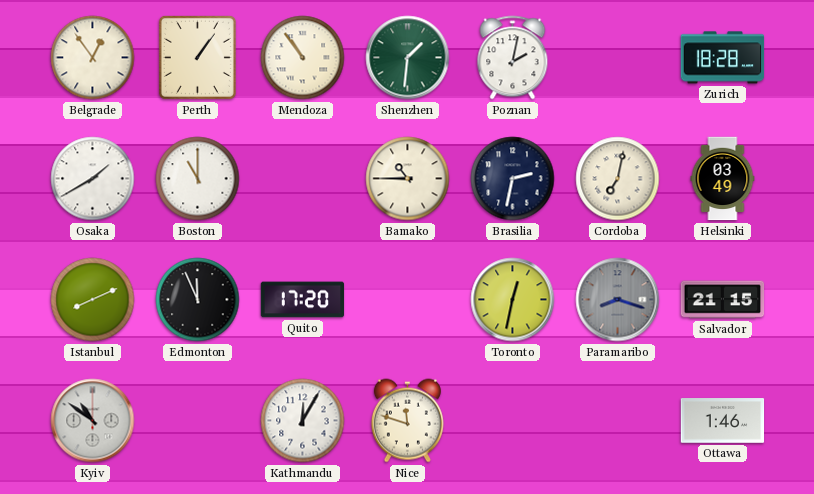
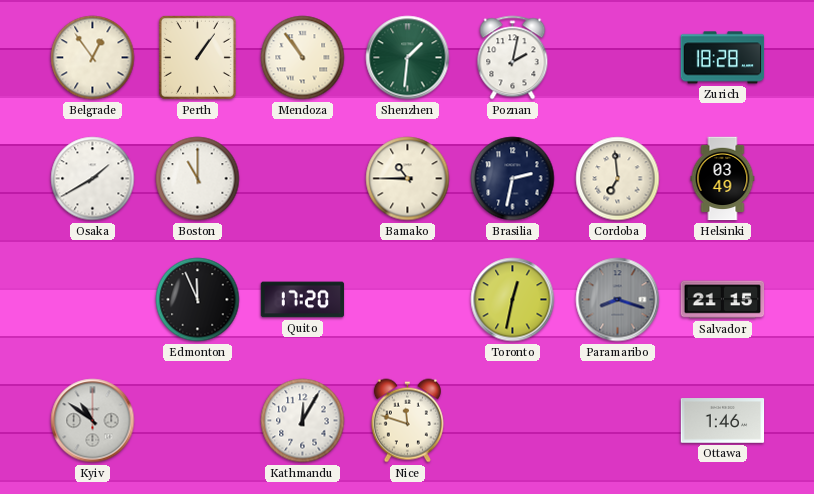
Cordoba: 7:02 -> 6:59 (618, 179)
Istanbul: 8:11 -> none (93, 300)
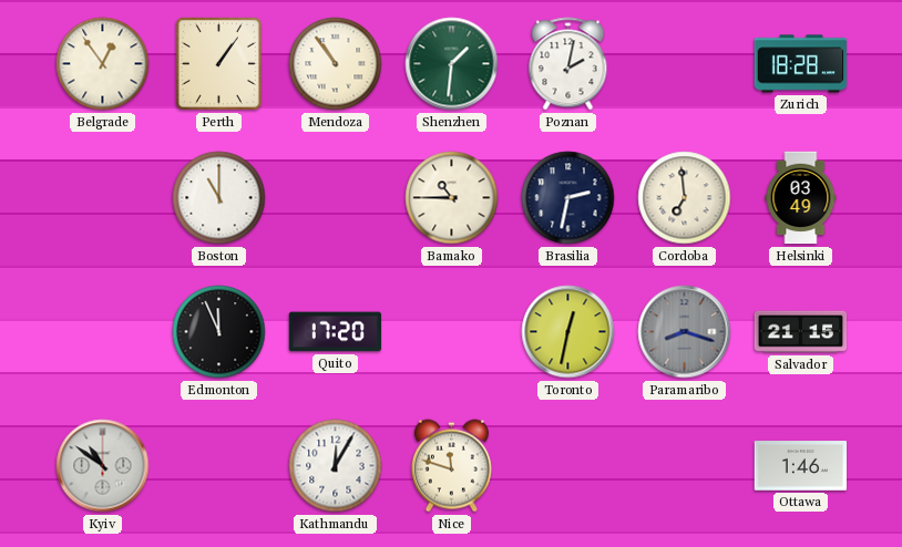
Osaka: 1:40 -> none (93, 179)
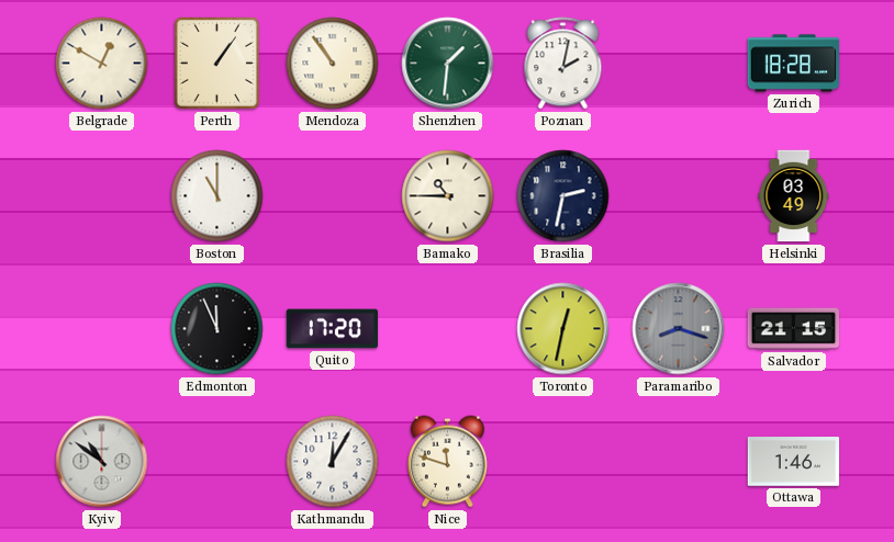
Belgrade: 12:54 -> 12:50 (102, 64)
Cordoba: 6:59 -> none (685, 198)
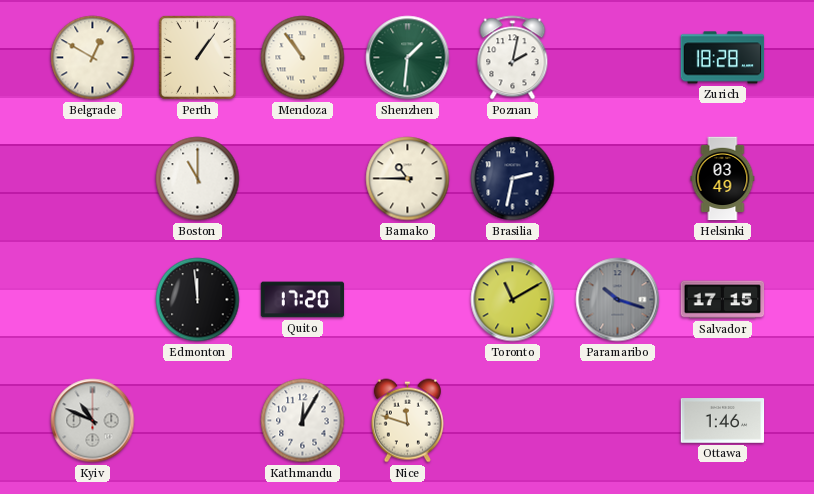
Edmonton: 11:56 -> 11:59 (198, 300)
Toronto: 12:32 -> 11:10 (513, 300)
Paramaribo: 8:18 -> 10:18 (618, 300)
Salvador: 21:15 -> 17:15 (723, 300)
Kyiv: 10:51 -> 10:49 (93, 421)
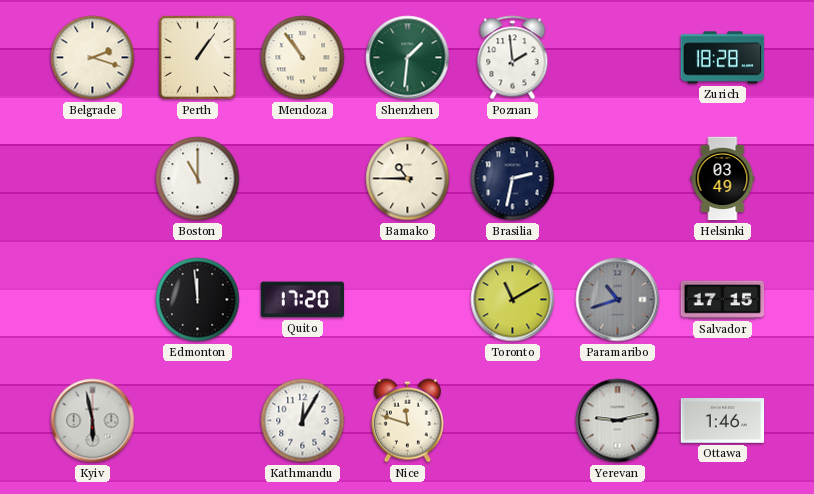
Belgrade: 12:50 -> 2:18 (93, 58)
Poznan: 2:02 -> 1:59 (513, 58)
Paramaribo: 10:18 -> 10:42 (618, 300)
Kyiv: 10:49 -> 5:58 (93, 421)
Yerevan: none -> 9:13 (618, 421)
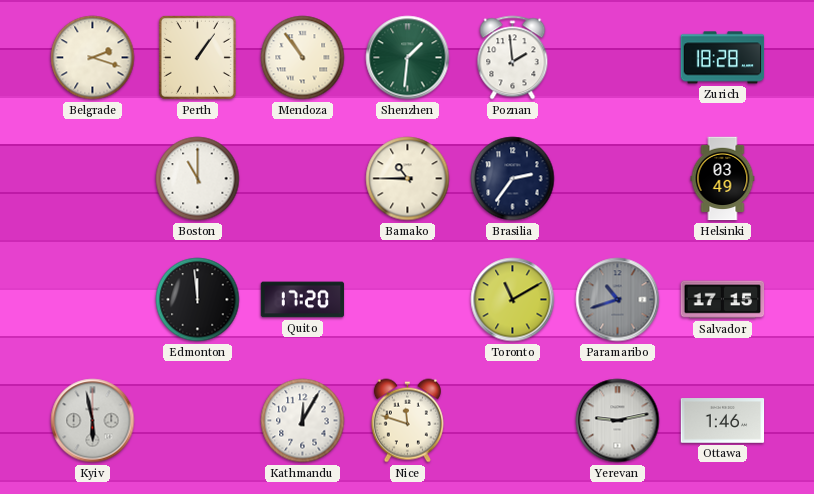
Brasilia: 2:32 -> 2:36 (513, 179)
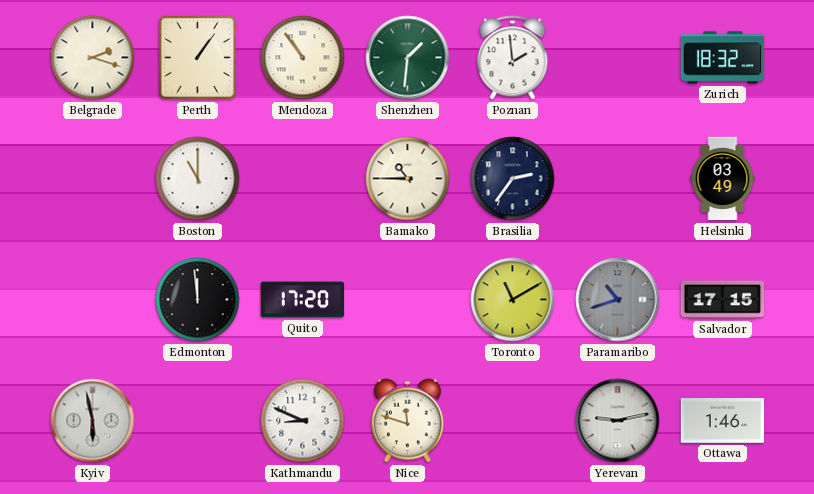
Zurich: 18:28 -> 18:32 (723, 58)
Kathmandu: 12:05 -> 8:49 (303, 421)
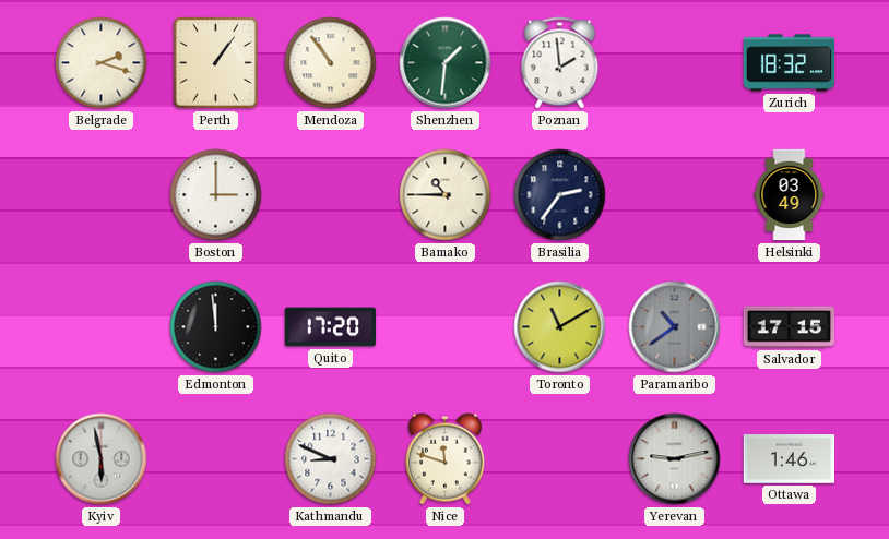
Boston: 11:00 -> 3:00 (216, 195)
Paramaribo: 10:42 -> 10:39 (675, 327)
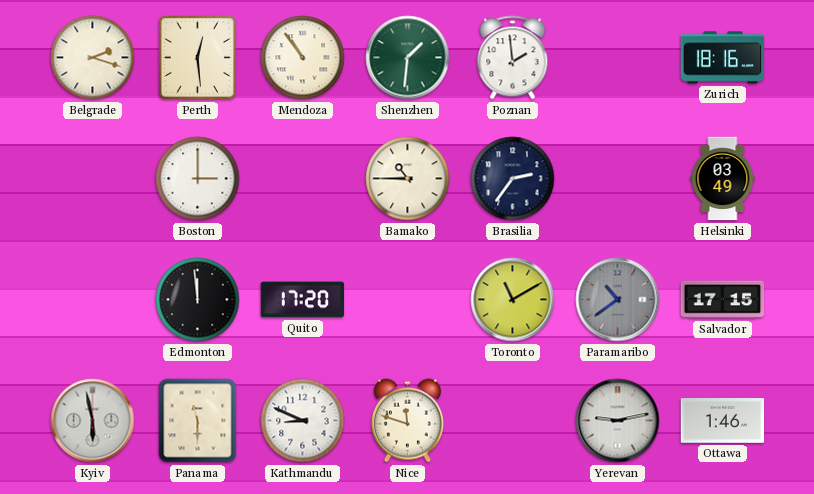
Perth: 1:06 -> 12:29 (197, 57)
Zurich: 18:32 -> 18:16 (723, 58)
Panama: none -> 11:30 (198, 421)
